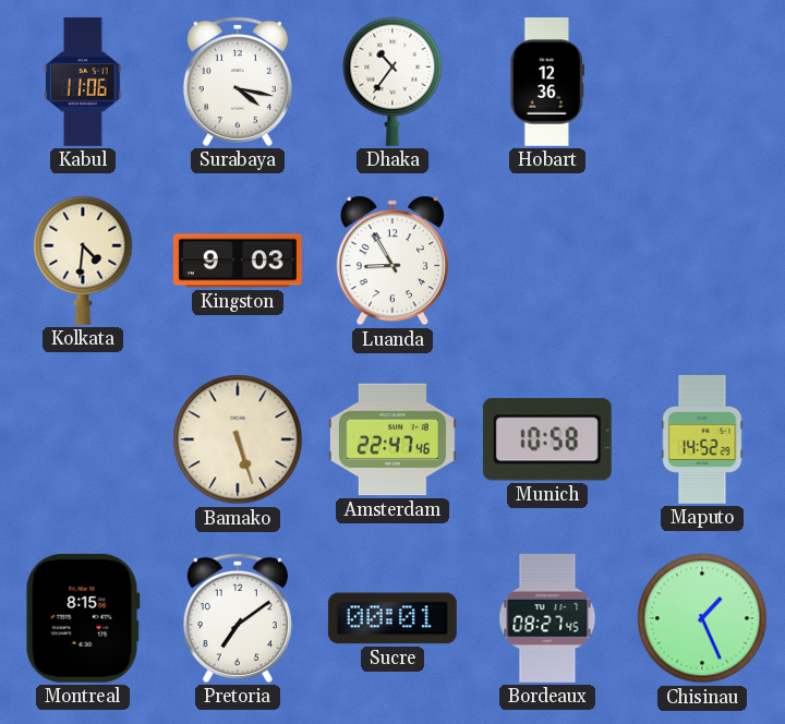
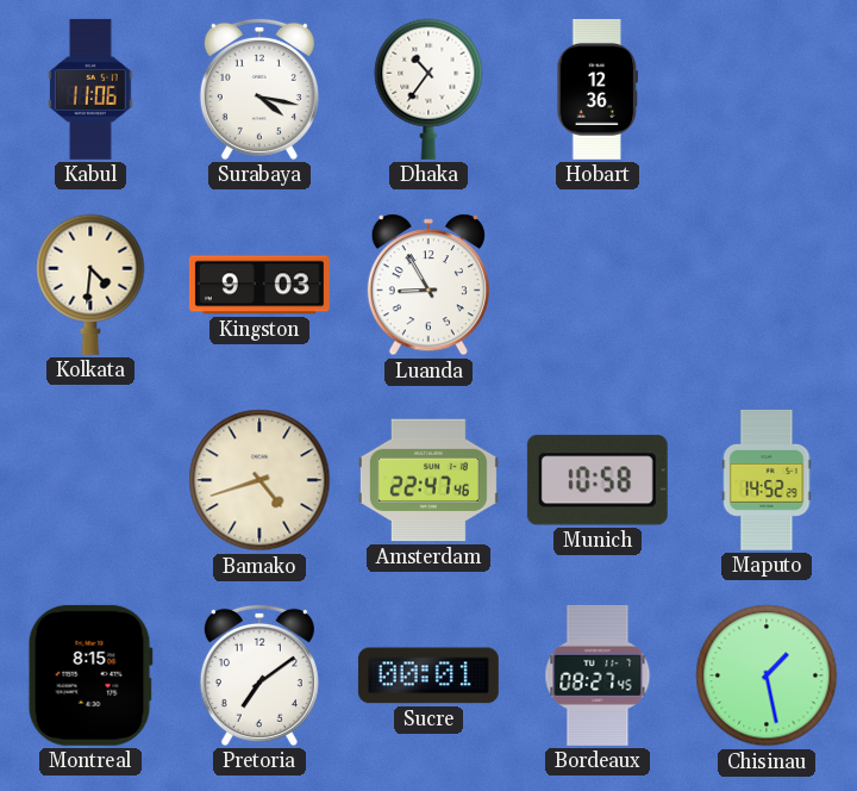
Bamako: 5:27 -> 4:42 (259, 480)
Chisinau: 1:26 -> 1:28 (767, 675)
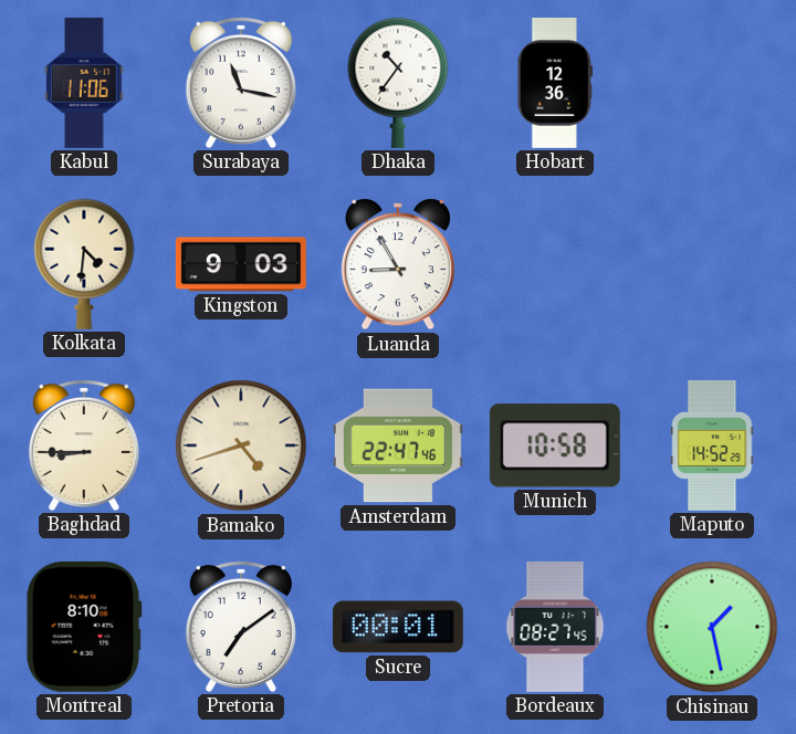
Surabaya: 4:17 -> 11:17 (241, 83)
Baghdad: none -> 8:45 (84, 445)
Montreal: 8:15 -> 8:10 (84, 627)
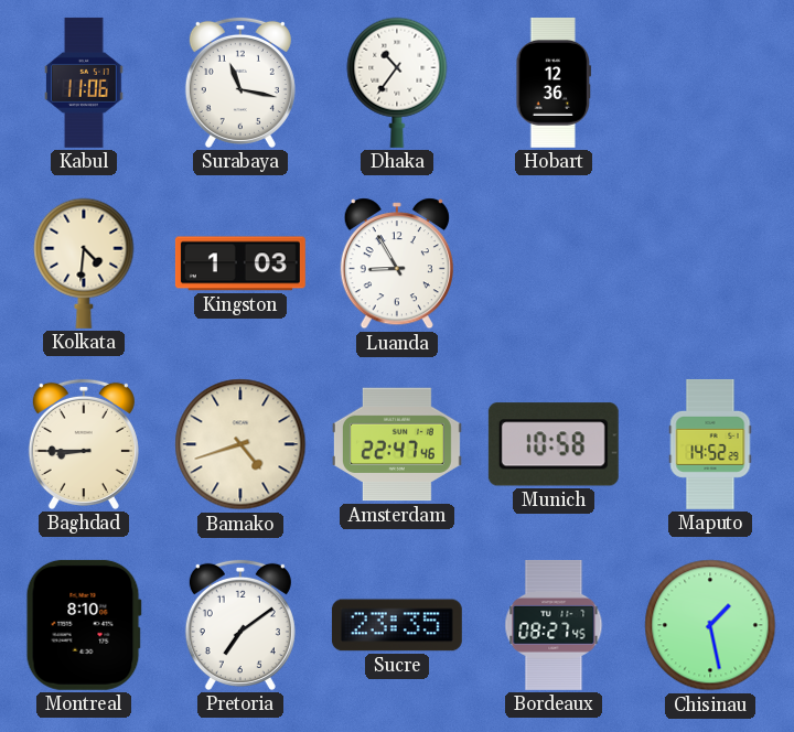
Kingston: 9:03 -> 1:03 (240, 263)
Sucre: 00:01 -> 23:35 (397, 625)
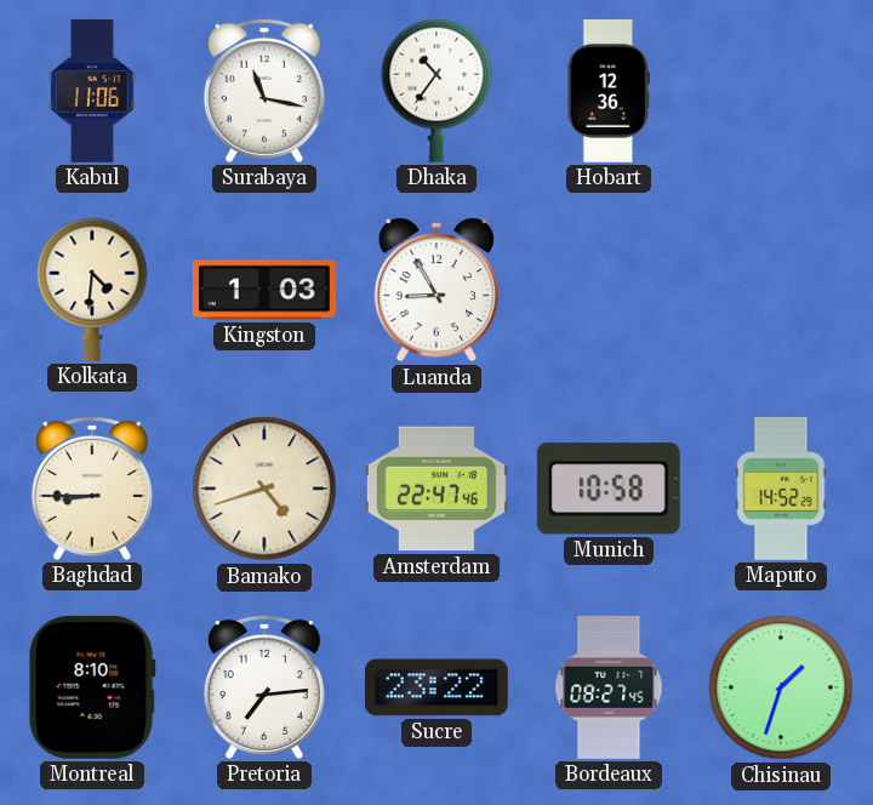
Pretoria: 7:09 -> 7:14 (264, 687)
Sucre: 23:35 -> 23:22 (436, 687)
Chisinau: 1:28 -> 1:33 (781, 687)
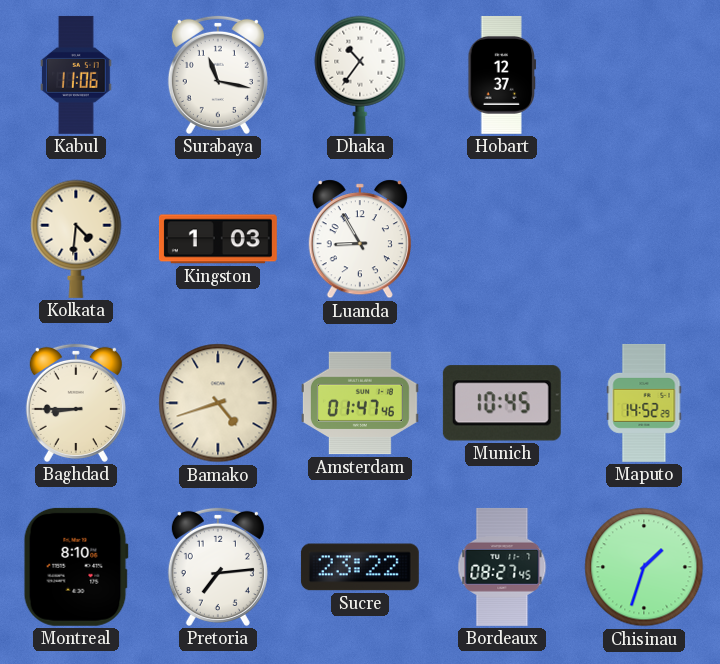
Hobart: 12:36 -> 12:37 (502, 75)
Amsterdam: 22:47 -> 01:47 (360, 403)
Munich: 10:58 -> 10:45 (502, 403)
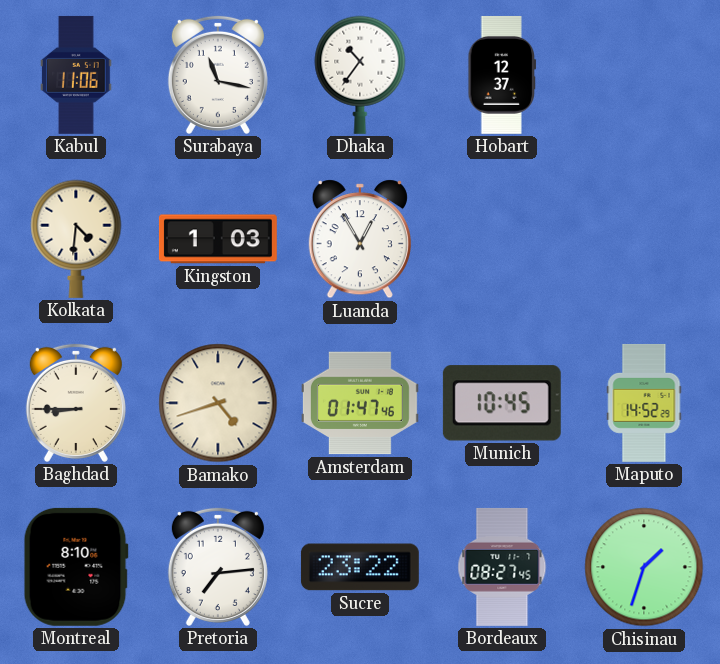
Luanda: 8:55 -> 12:55 (360, 239)
